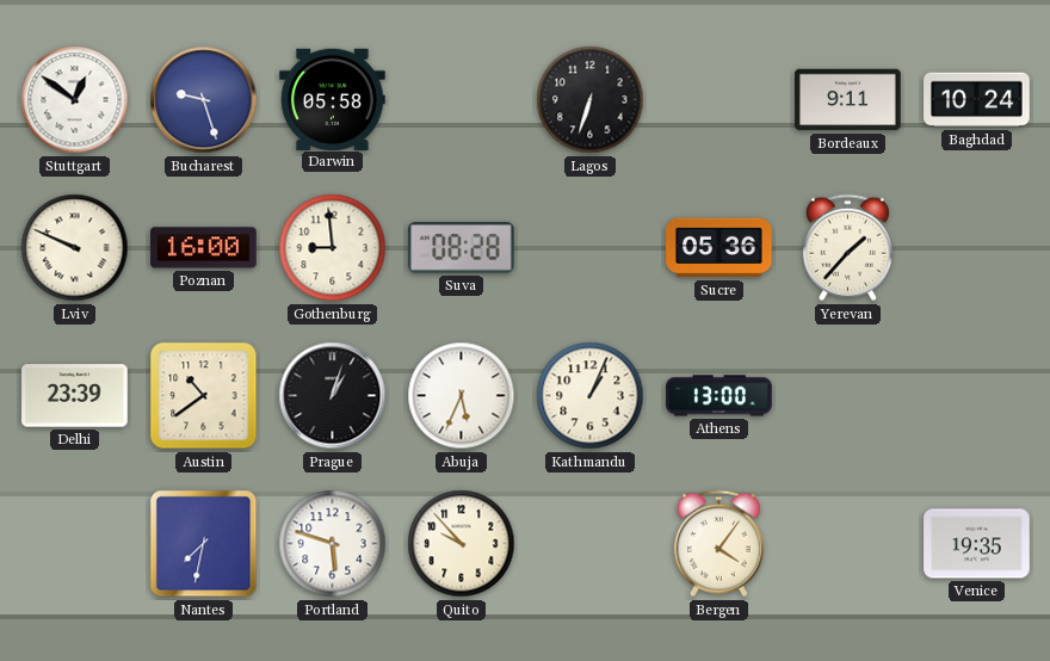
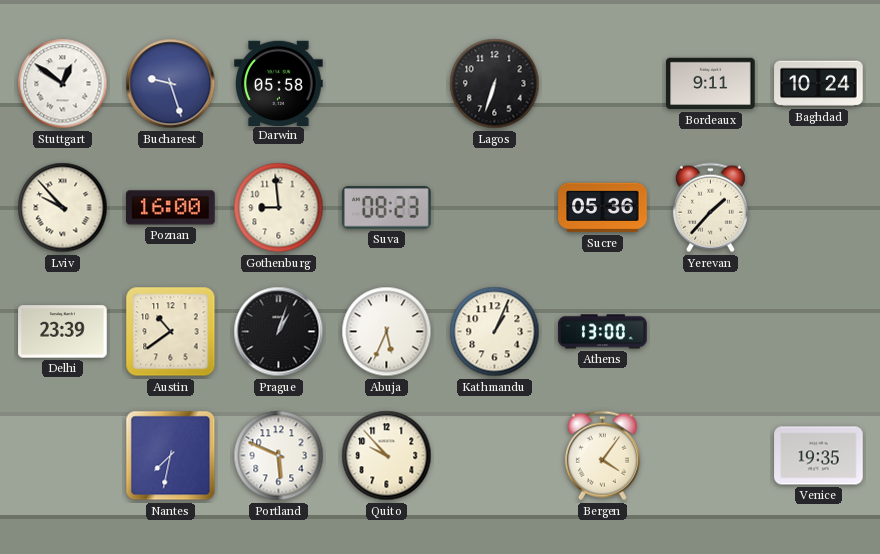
Lviv: 9:49 -> 9:53 (63, 208)
Suva: 08:28 -> 08:23 (387, 208)
Portland: 5:48 -> 5:49 (279, 456)
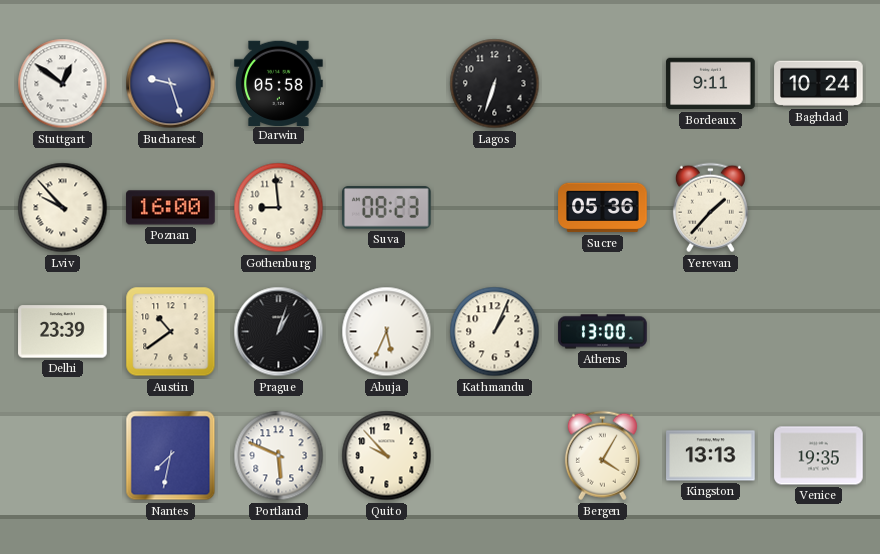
Bergen: 4:06 -> 4:05 (602, 456)
Kingston: none -> 13:13 (711, 456)
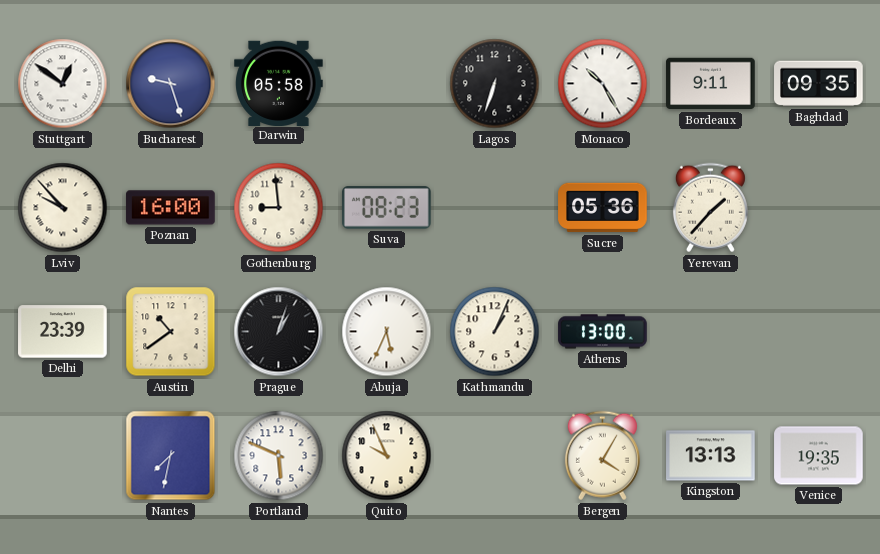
Monaco: none -> 10:25 (603, 84)
Baghdad: 10:24 -> 09:35 (819, 84)
Quito: 9:53 -> 9:56 (387, 456)
